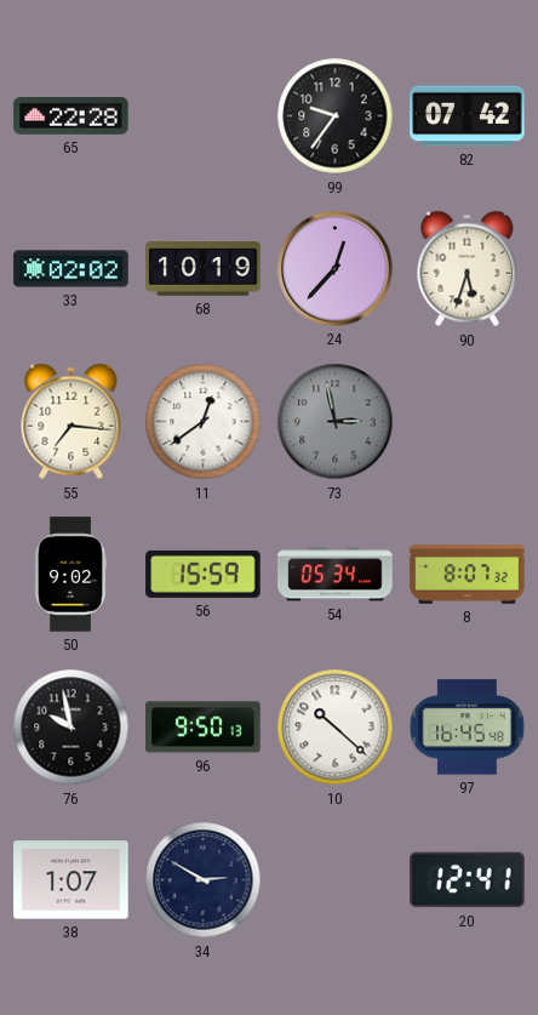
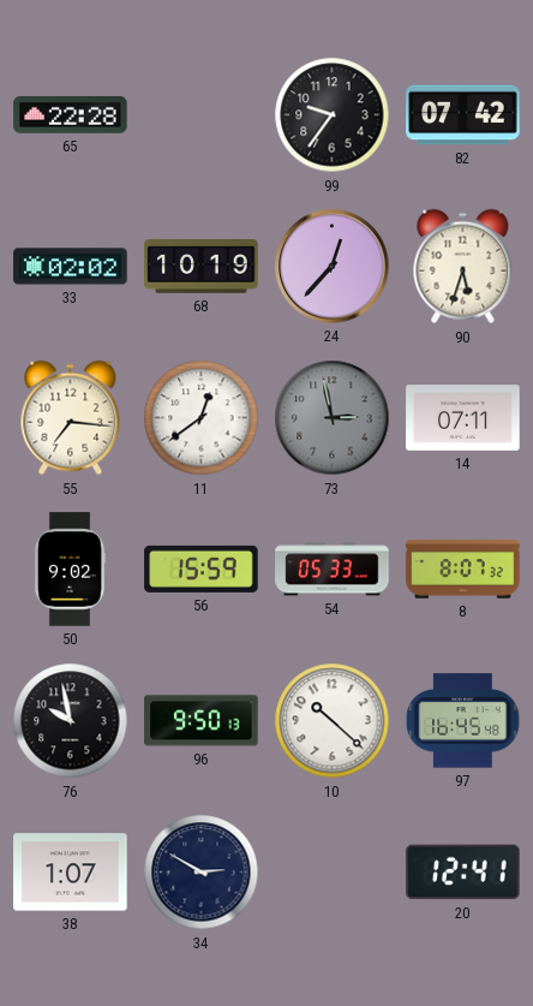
14: none -> 07:11 (463, 418)
54: 05:34 -> 05:33 (333, 570)
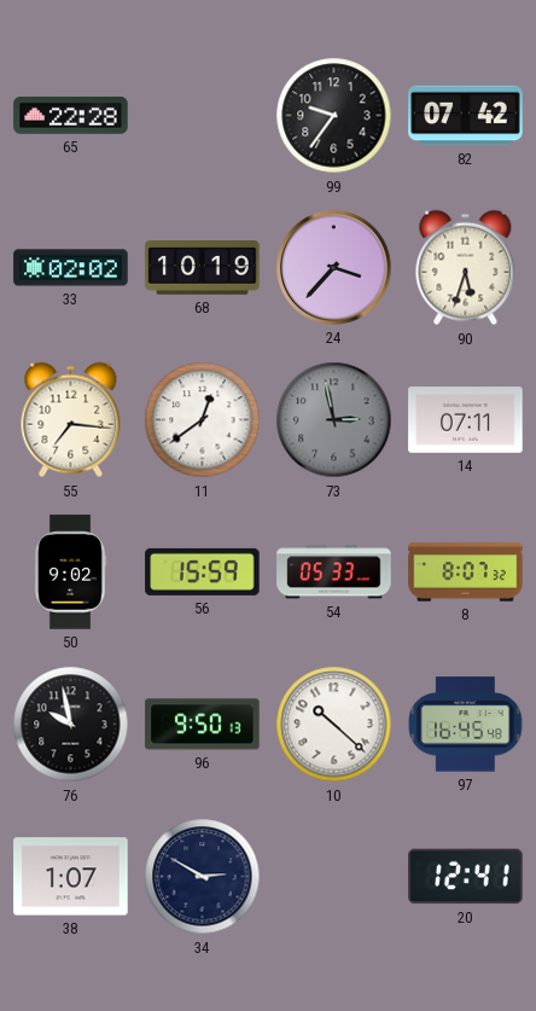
24: 12:37 -> 3:37 (334, 268)
